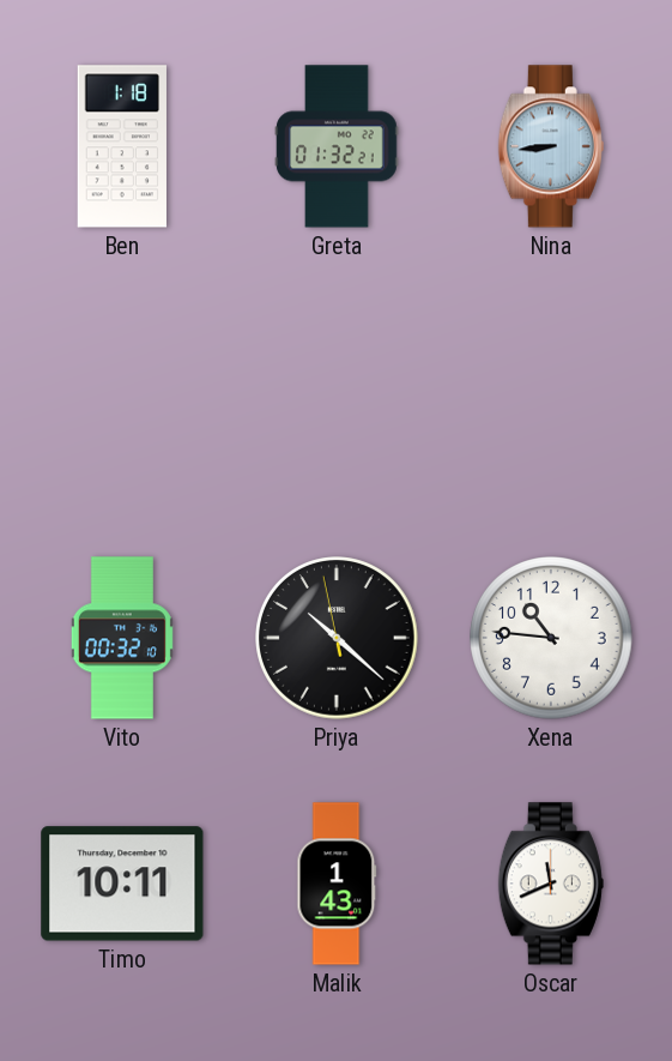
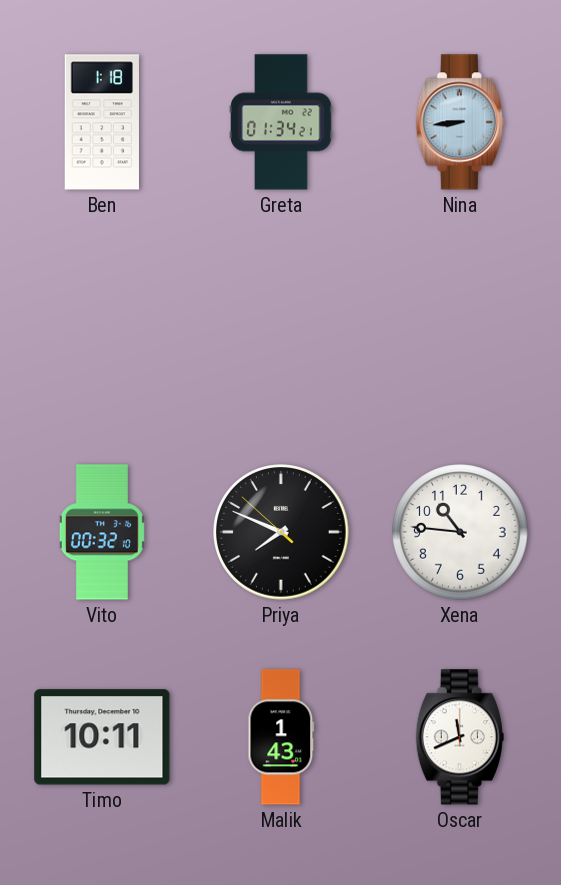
Greta: 01:32 -> 01:34 (281, 122)
Priya: 10:21 -> 7:48 (281, 532)
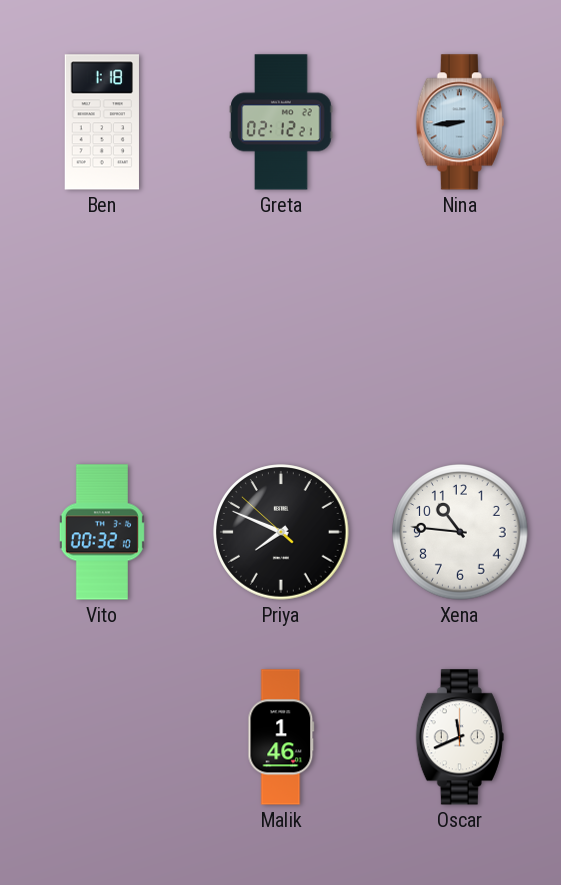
Greta: 01:34 -> 02:12 (281, 122)
Timo: 10:11 -> none (102, 737)
Malik: 1:43 -> 1:46 (281, 737)
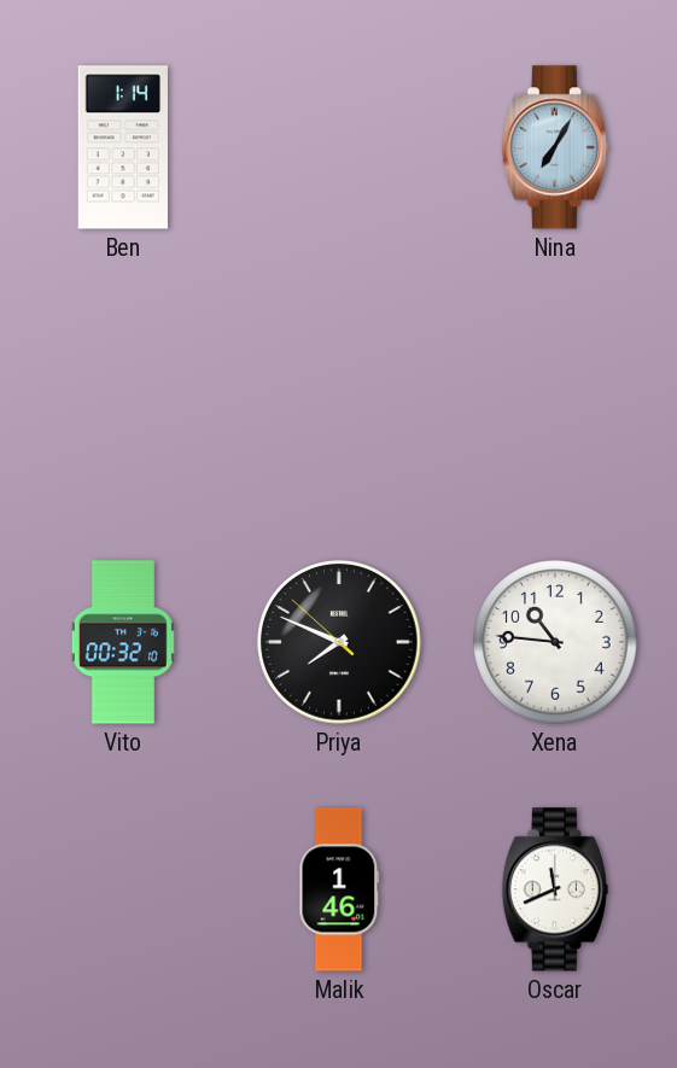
Ben: 1:18 -> 1:14 (123, 147)
Greta: 02:12 -> none (281, 122)
Nina: 8:44 -> 7:05 (555, 147)
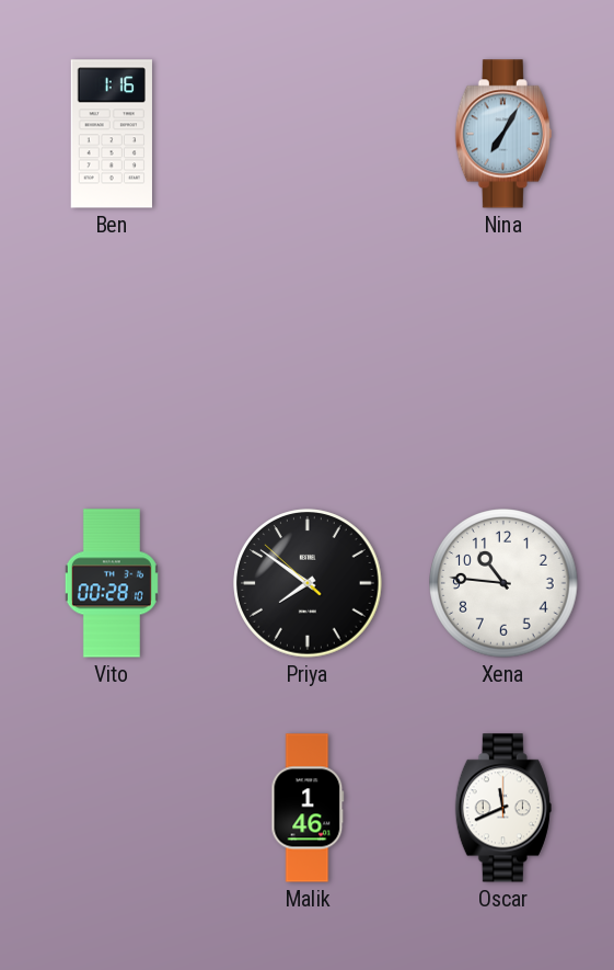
Ben: 1:14 -> 1:16 (112, 134)
Vito: 00:32 -> 00:28 (112, 583)
Priya: 7:48 -> 7:50 (308, 583)
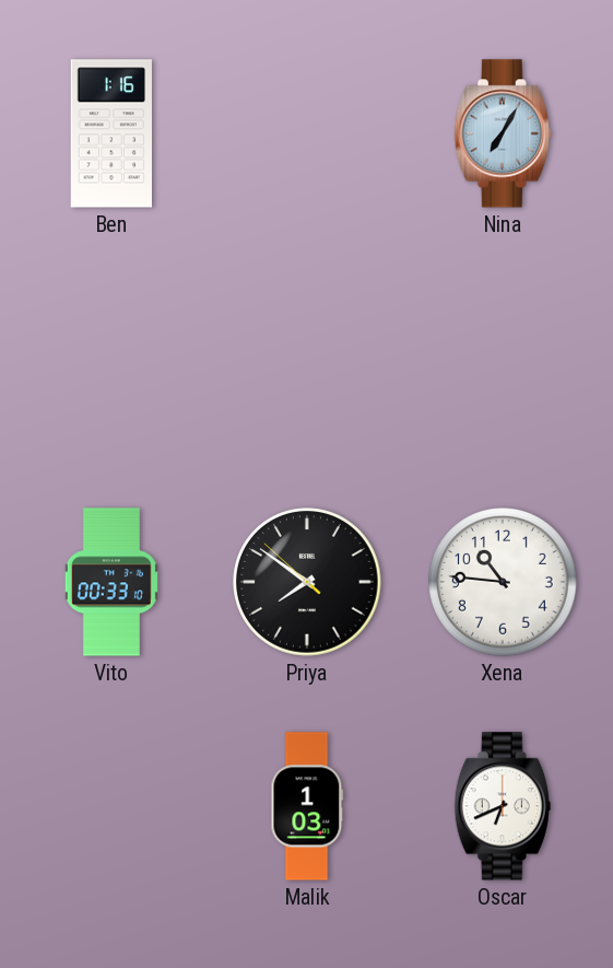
Vito: 00:28 -> 00:33 (111, 582)
Malik: 1:46 -> 1:03 (307, 806)
Oscar: 11:41 -> 6:41 (503, 806)
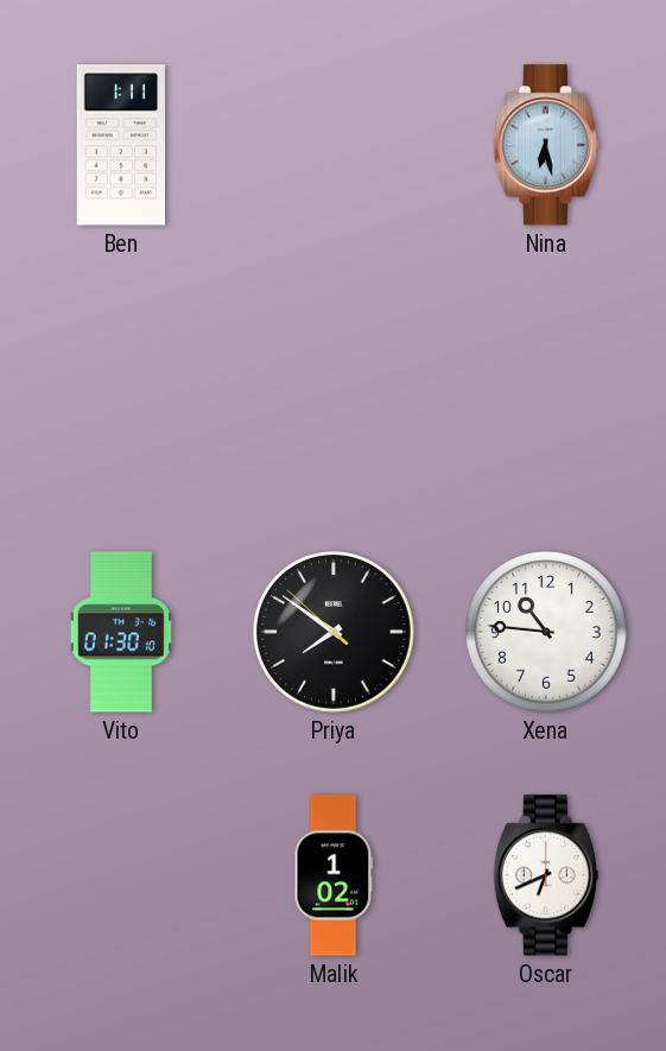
Ben: 1:16 -> 1:11 (121, 145)
Nina: 7:05 -> 6:28 (546, 145)
Vito: 00:33 -> 01:30 (121, 632)
Malik: 1:03 -> 1:02 (334, 875)
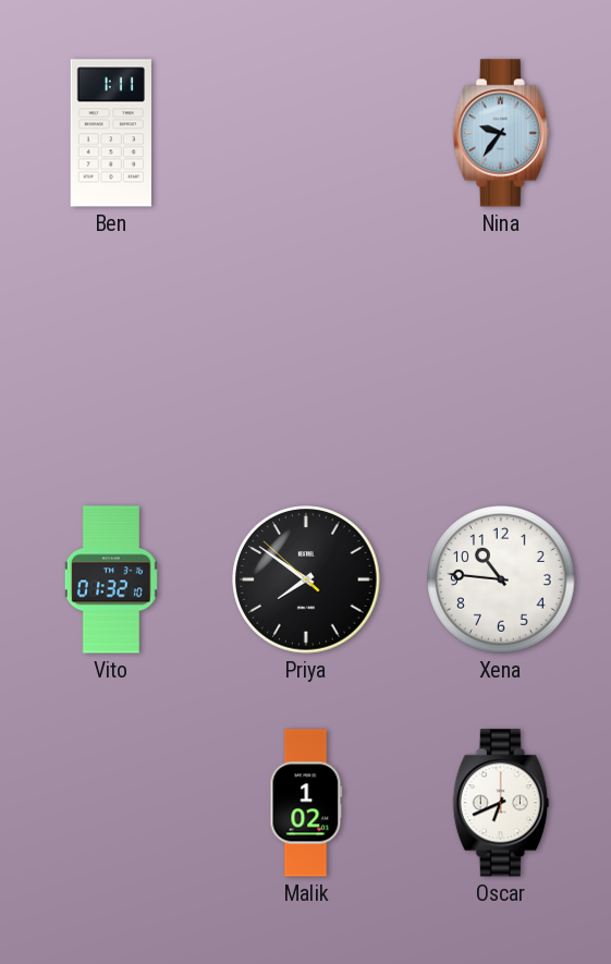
Nina: 6:28 -> 9:36 (501, 133)
Vito: 01:30 -> 01:32 (111, 579)
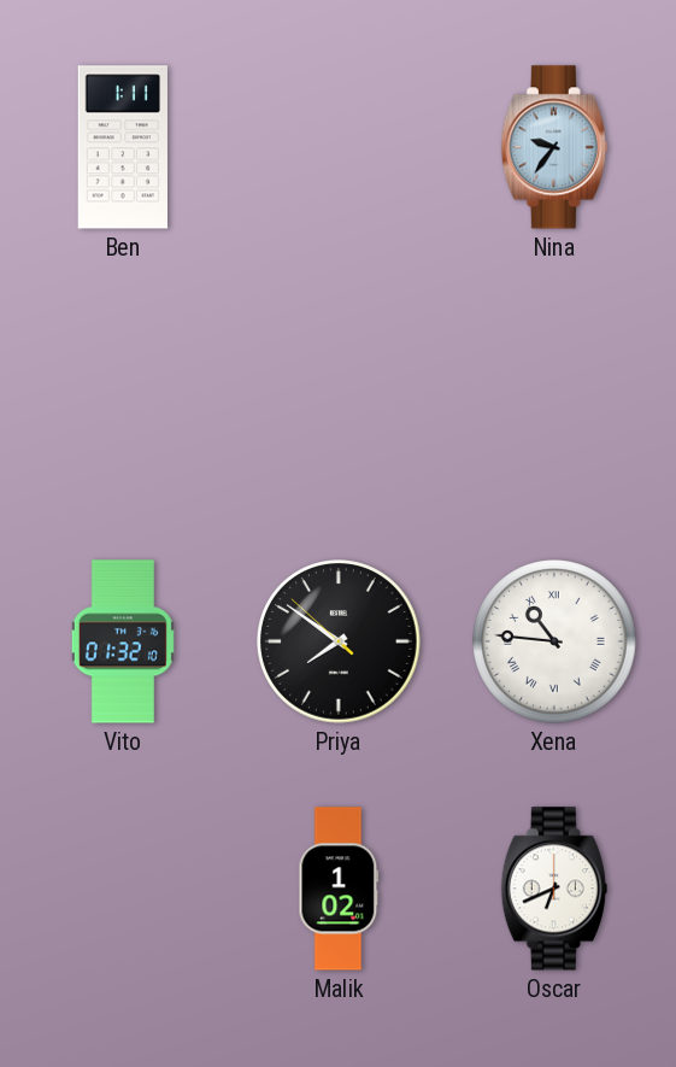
Xena numerals: Arabic -> Roman (554, 641)
